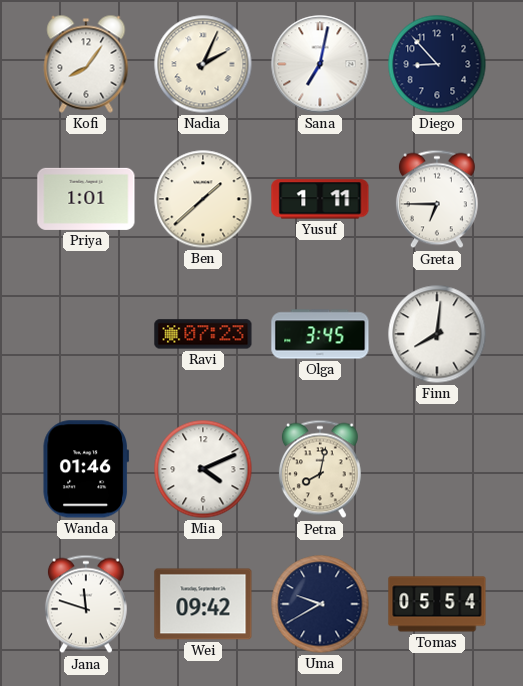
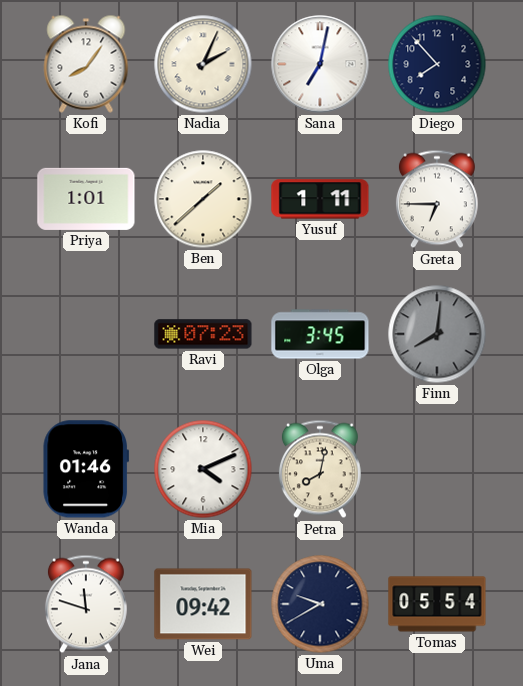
Diego: 8:53 -> 7:53 (437, 64)
Finn dial: white -> grey (437, 334)
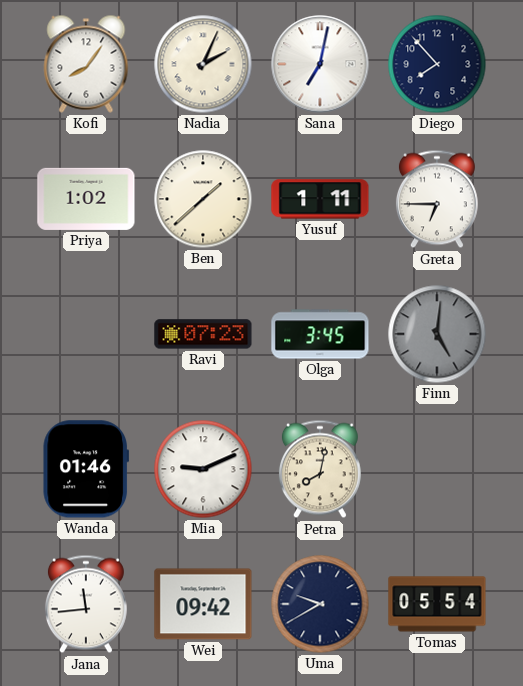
Priya: 1:01 -> 1:02 (86, 199)
Finn: 8:01 -> 5:01 (437, 334)
Mia: 4:11 -> 9:11 (203, 469)
Jana: 11:48 -> 11:44 (86, 604)
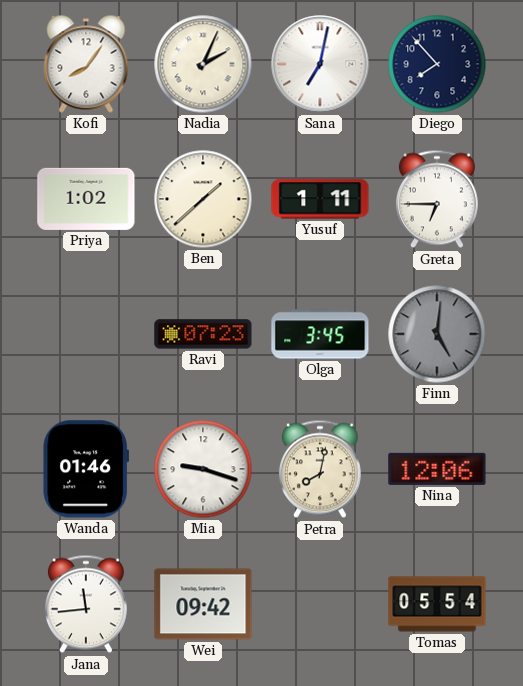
Mia: 9:11 -> 9:18 (203, 469)
Nina: none -> 12:06 (437, 469)
Uma: 9:40 -> none (320, 604)
